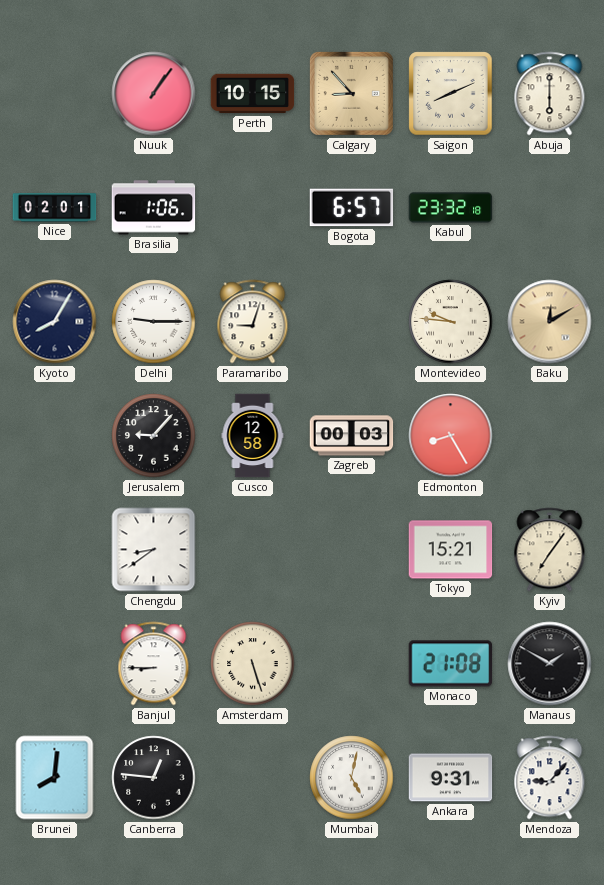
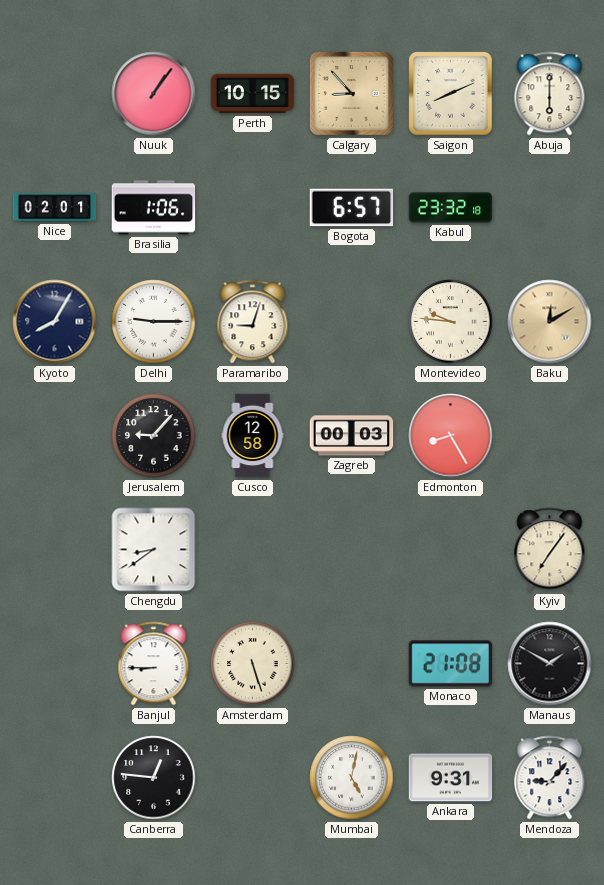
Tokyo: 15:21 -> none (451, 550)
Brunei: 8:01 -> none (55, 778)
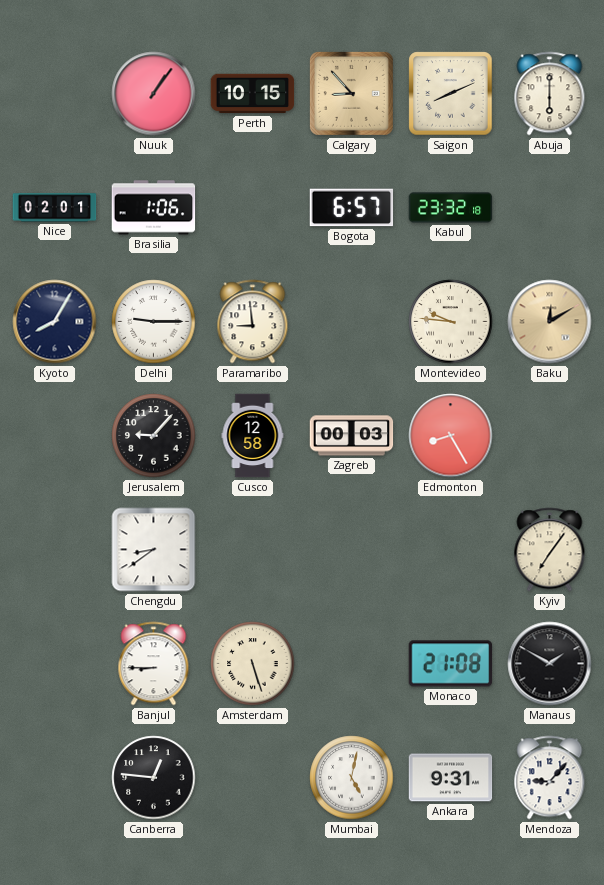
Paramaribo: 9:03 -> 8:59 (253, 322)
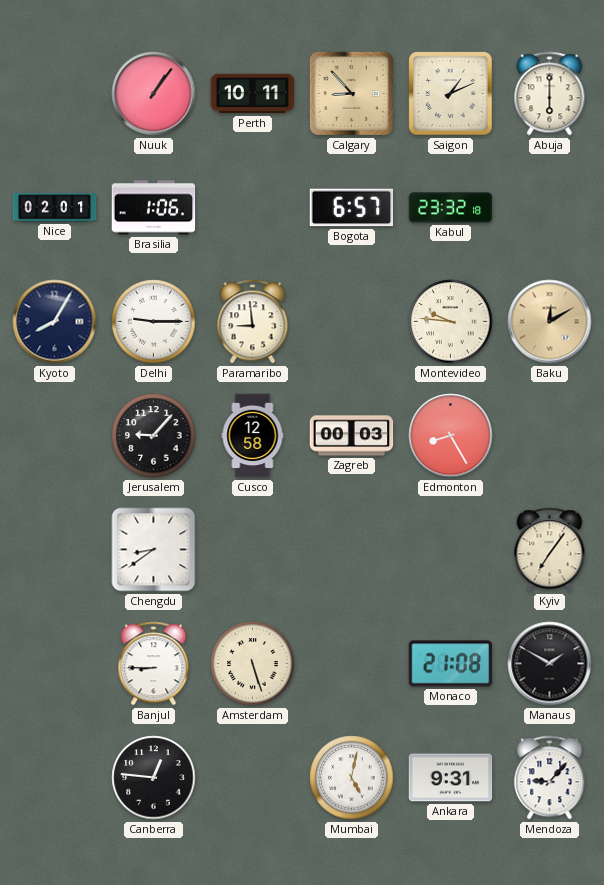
Perth: 10:15 -> 10:11 (253, 94)
Saigon: 8:11 -> 1:11 (451, 94)
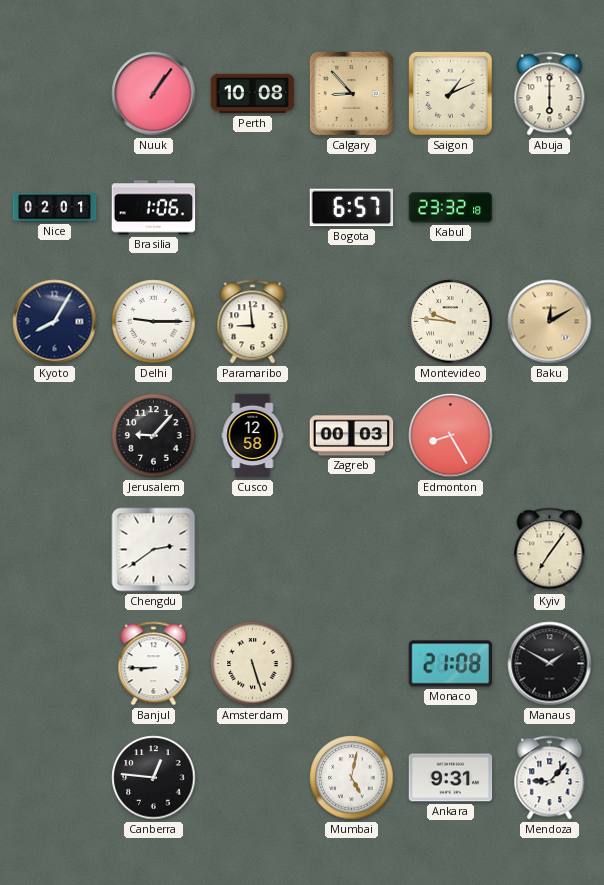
Perth: 10:11 -> 10:08 (253, 94)
Chengdu: 8:39 -> 2:39 (154, 550)
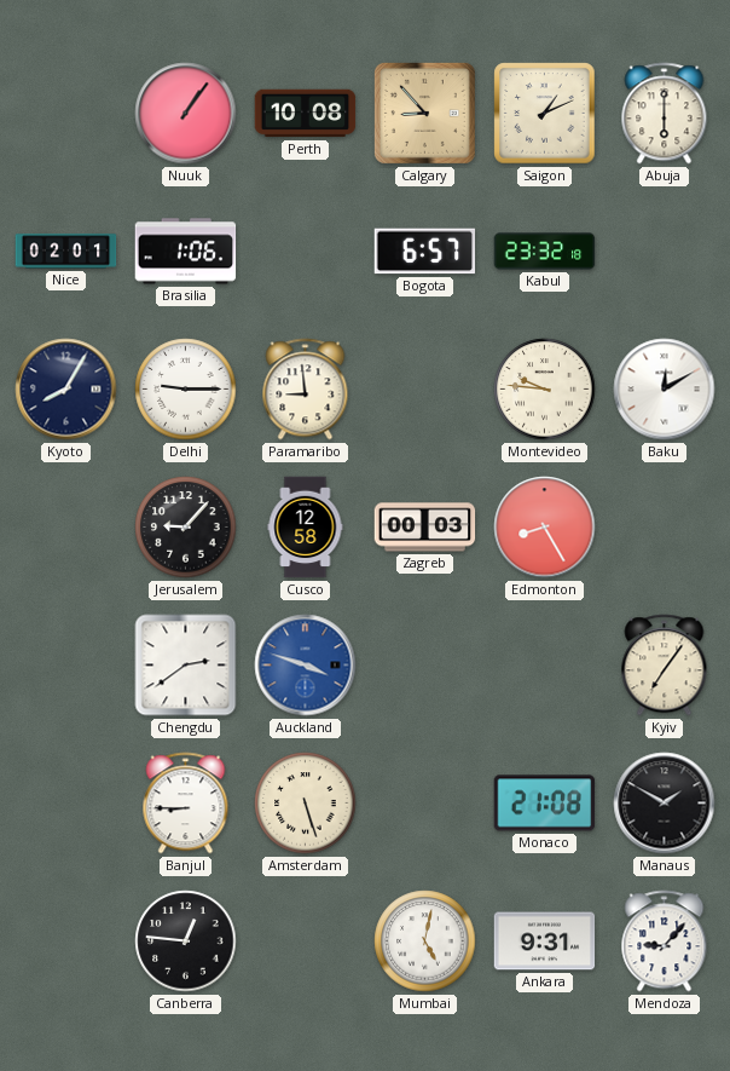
Baku dial: champagne -> white (665, 390)
Auckland: none -> 3:48 (306, 666)
